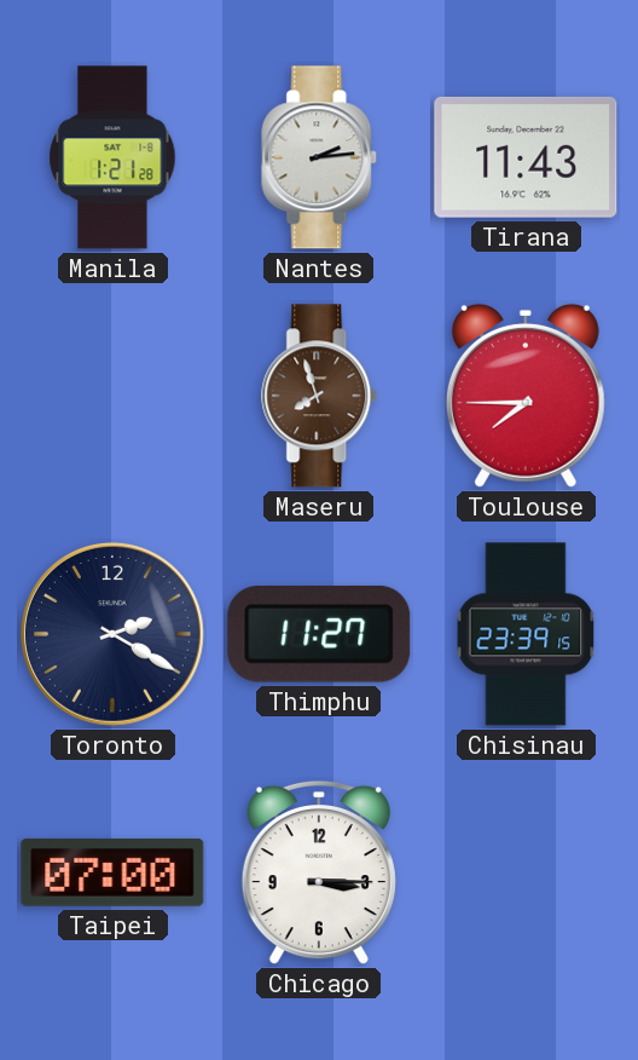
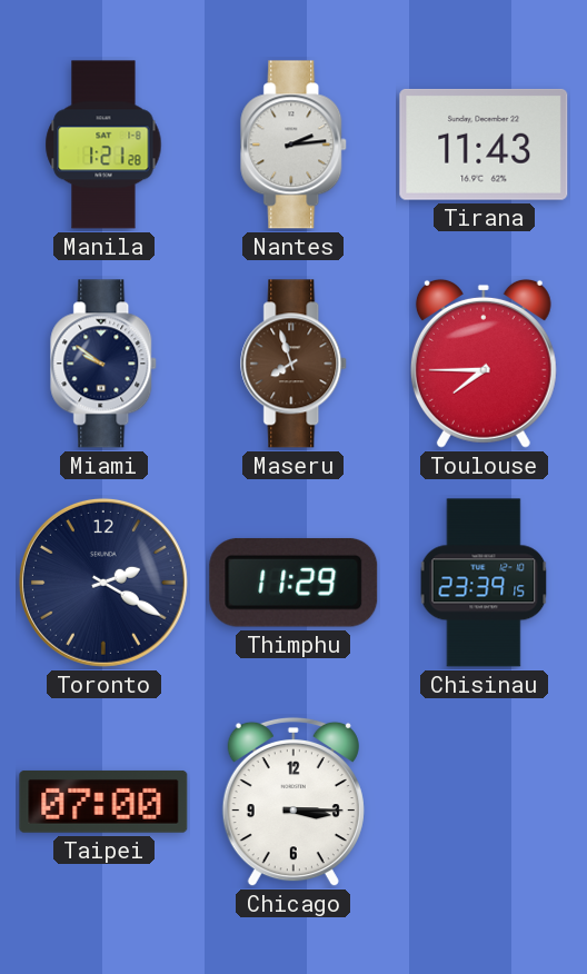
Miami: none -> 9:51 (105, 364)
Thimphu: 11:27 -> 11:29 (293, 583)
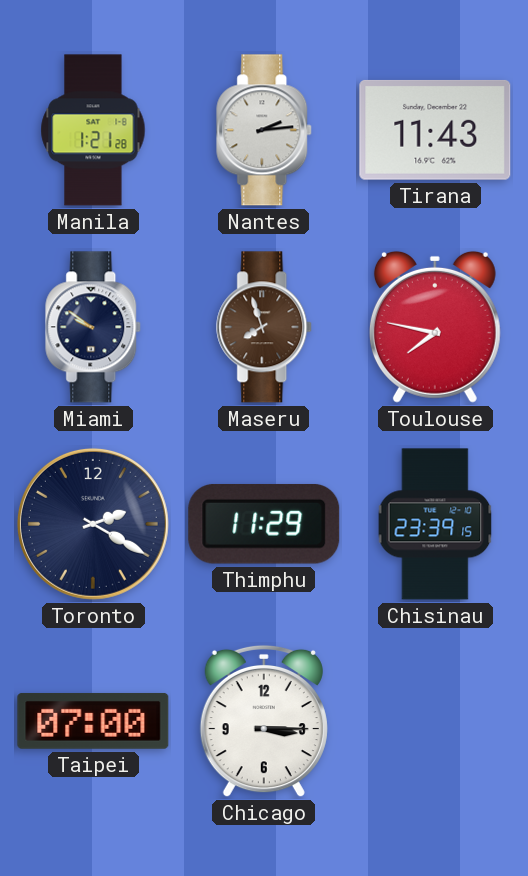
Toulouse: 7:45 -> 7:47 (435, 327)
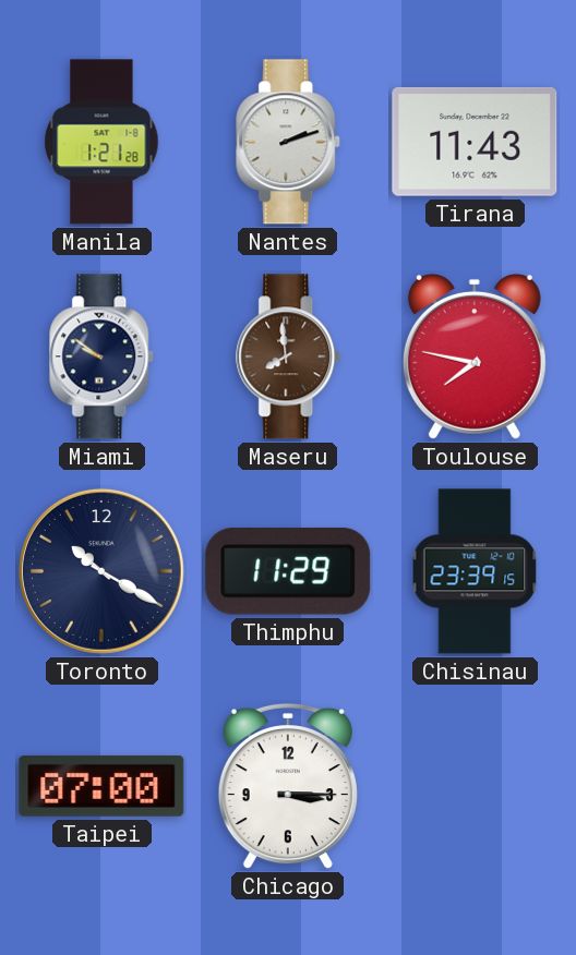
Nantes: 2:14 -> 2:12 (289, 142)
Maseru: 7:57 -> 7:59 (289, 356)
Toronto: 2:20 -> 10:20 (101, 571)
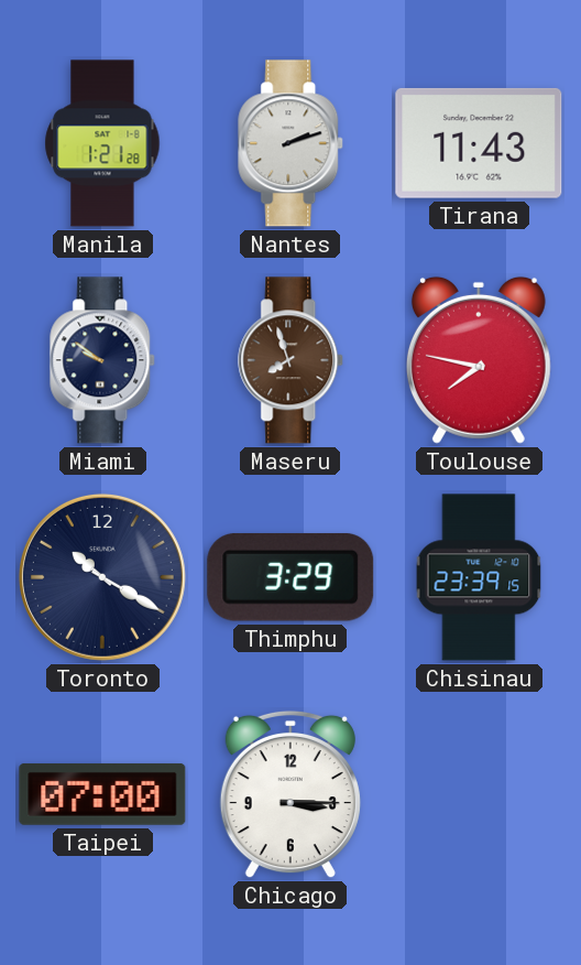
Maseru: 7:59 -> 7:57 (292, 360)
Thimphu: 11:29 -> 3:29 (290, 577)
